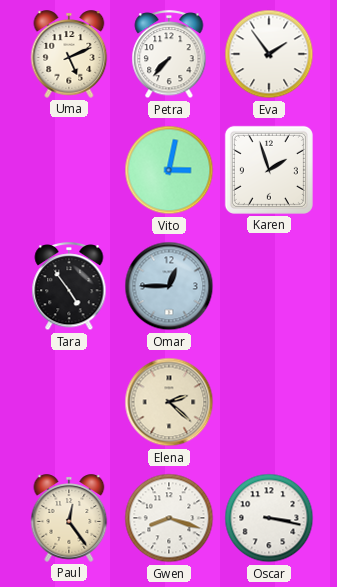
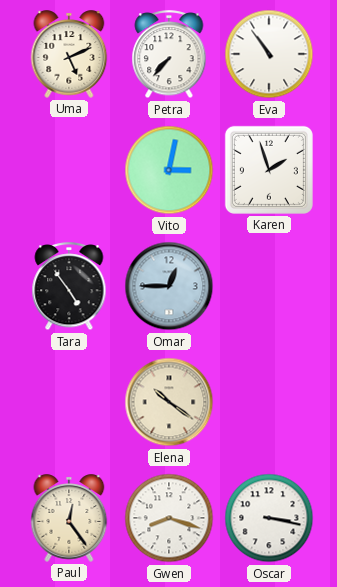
Eva: 1:54 -> 10:54 (269, 54)
Elena: 2:22 -> 10:21 (169, 402)
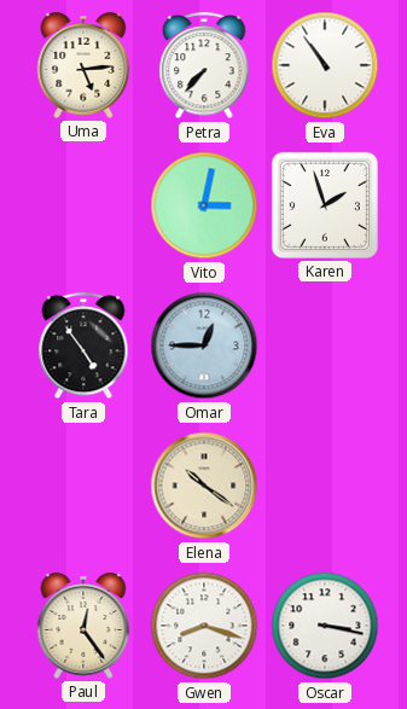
Uma: 5:11 -> 5:14 (83, 65)
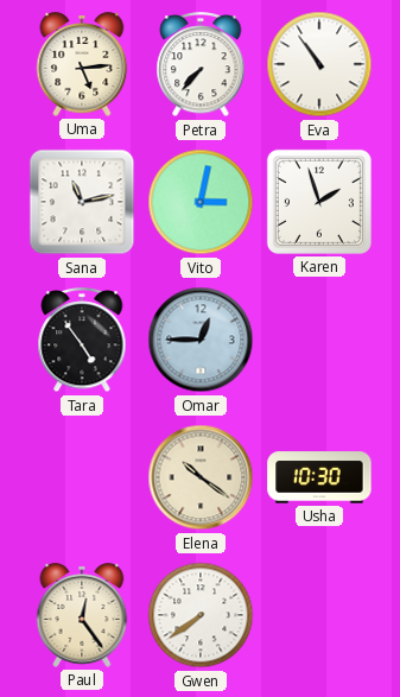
Sana: none -> 11:13 (82, 202)
Usha: none -> 10:30 (319, 477)
Gwen: 8:18 -> 7:39 (201, 615)
Oscar: 3:17 -> none (325, 626)
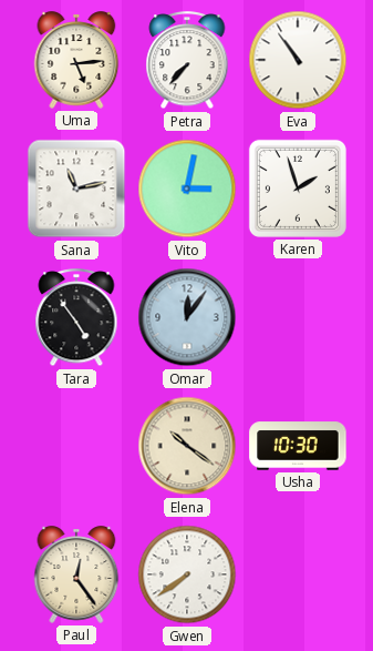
Omar: 12:45 -> 12:06 (187, 317)
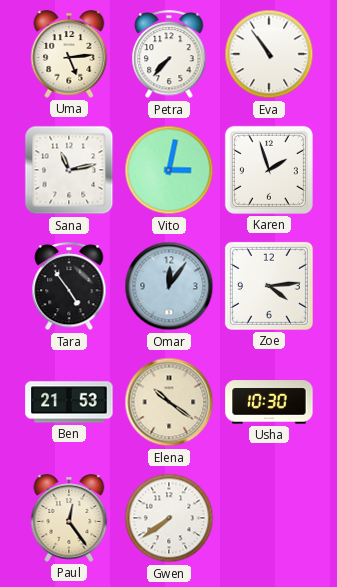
Zoe: none -> 4:14 (269, 286)
Ben: none -> 21:53 (69, 402)
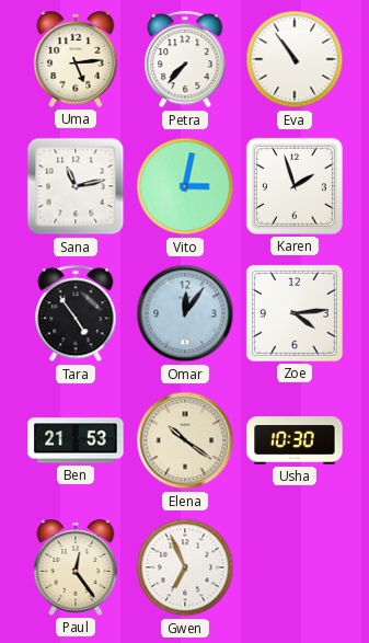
Gwen: 7:39 -> 6:56 (185, 567)
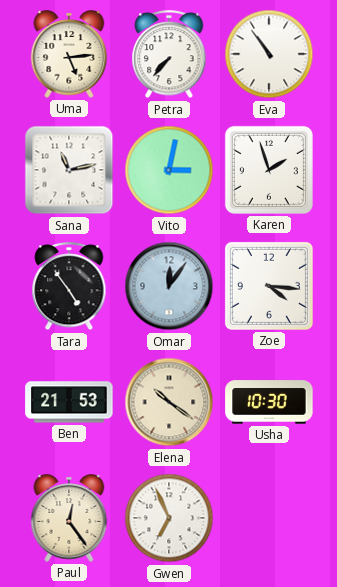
Zoe: 4:14 -> 4:16 (269, 286)
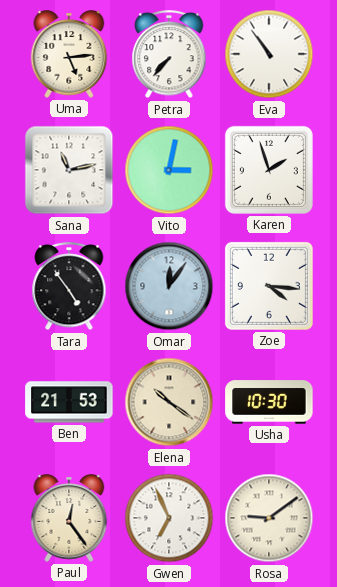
Rosa: none -> 9:09 (269, 518)
